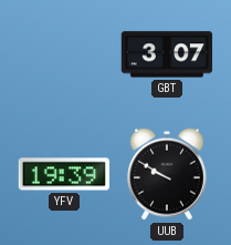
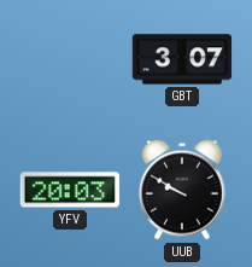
YFV: 19:39 -> 20:03 (69, 190)
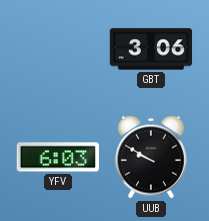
GBT: 3:07 -> 3:06 (151, 49)
YFV: 20:03 -> 6:03 (57, 157)
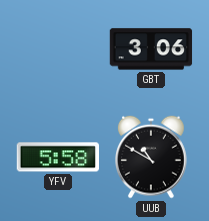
YFV: 6:03 -> 5:58 (57, 157)
UUB: 9:50 -> 10:50 (152, 157)
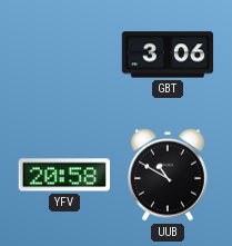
YFV: 5:58 -> 20:58 (63, 175)
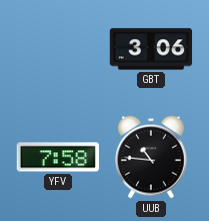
YFV: 20:58 -> 7:58 (57, 157)
UUB: 10:50 -> 10:46 (152, 157)
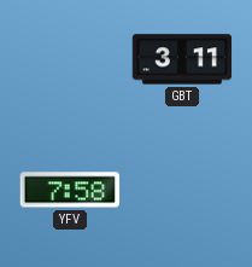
GBT: 3:06 -> 3:11 (182, 59)
UUB: 10:46 -> none (152, 157)
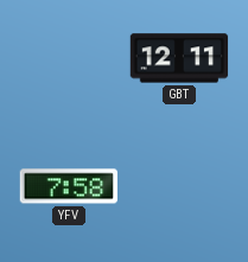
GBT: 3:11 -> 12:11 (179, 58)
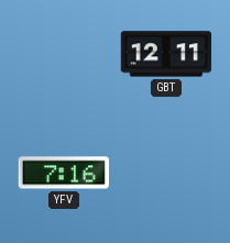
YFV: 7:58 -> 7:16 (63, 173)
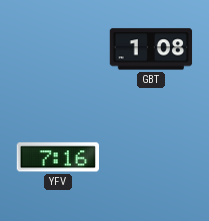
GBT: 12:11 -> 1:08 (151, 49)
